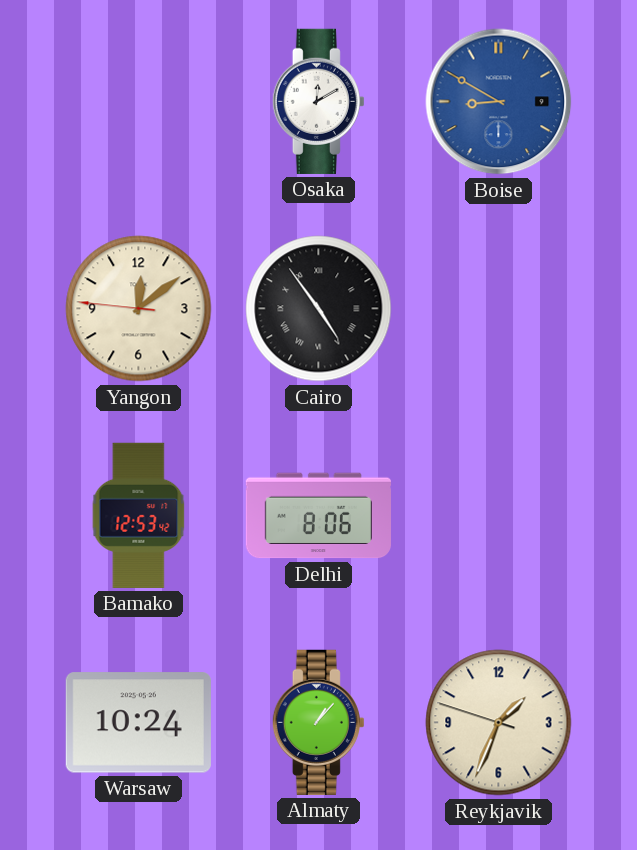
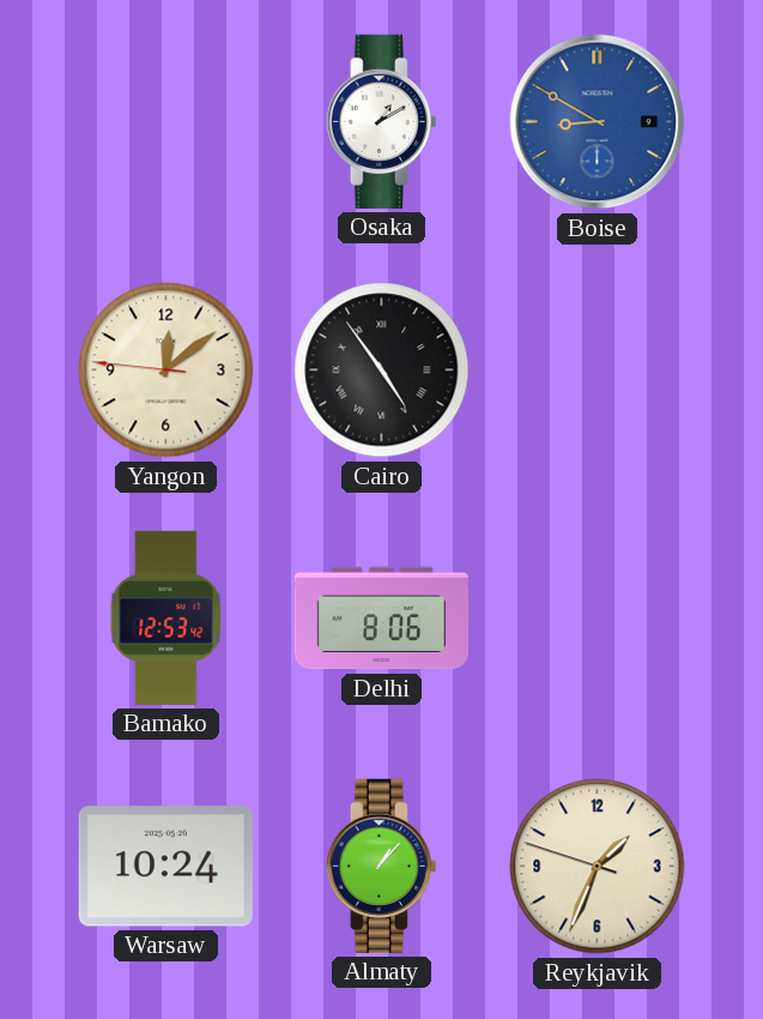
Osaka: 12:10 -> 1:10 (381, 121)
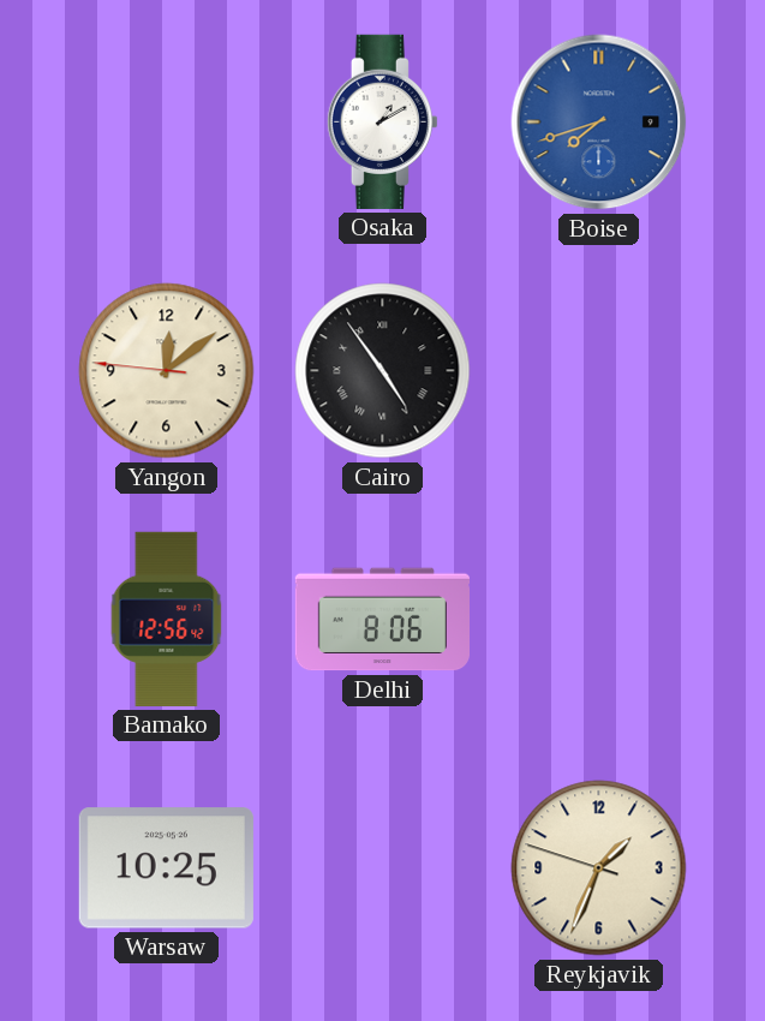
Boise: 8:50 -> 7:42 (599, 123)
Bamako: 12:53 -> 12:56 (167, 619)
Warsaw: 10:24 -> 10:25 (166, 868)
Almaty: 1:07 -> none (381, 866)
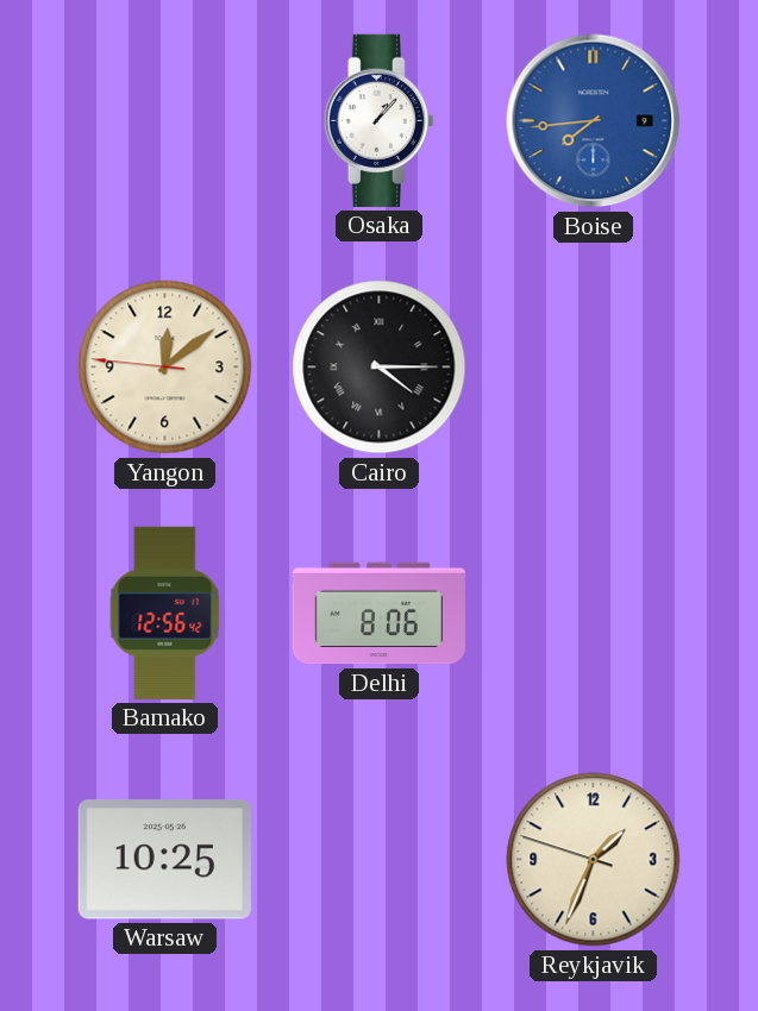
Osaka: 1:10 -> 1:07 (378, 120)
Boise: 7:42 -> 7:44 (594, 121)
Cairo: 4:54 -> 4:15 (380, 368)
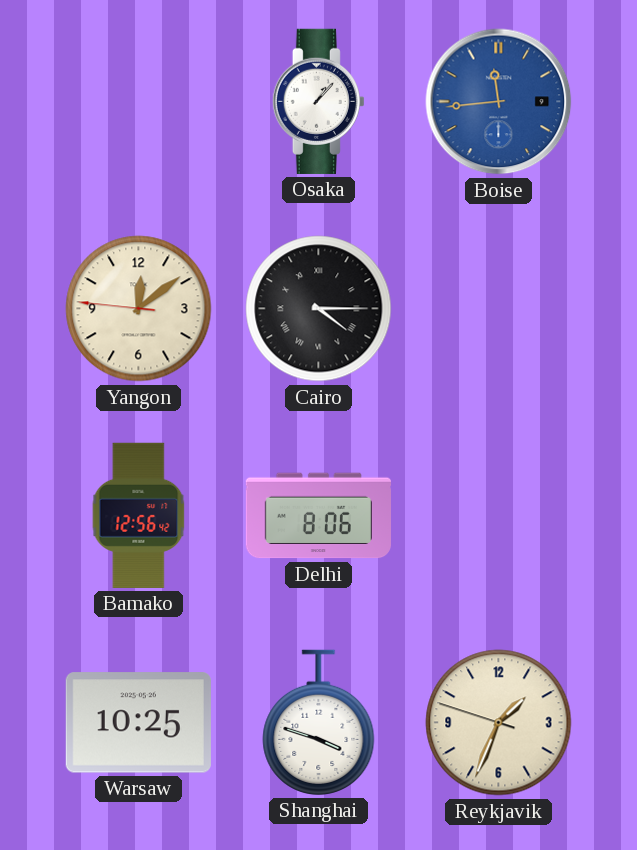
Boise: 7:44 -> 11:44 (499, 102)
Shanghai: none -> 3:48 (319, 722)
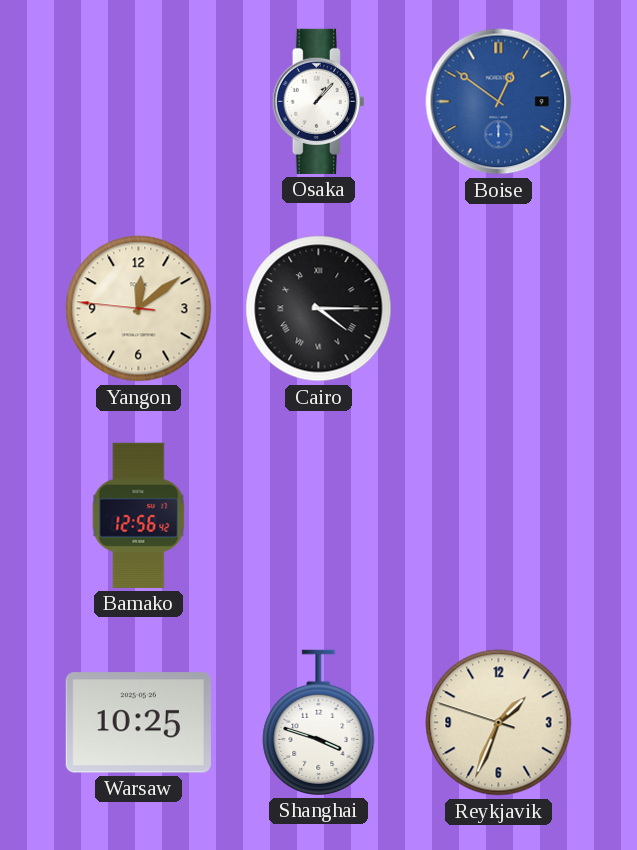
Boise: 11:44 -> 12:51 (499, 102)
Delhi: 8:06 -> none (318, 516)
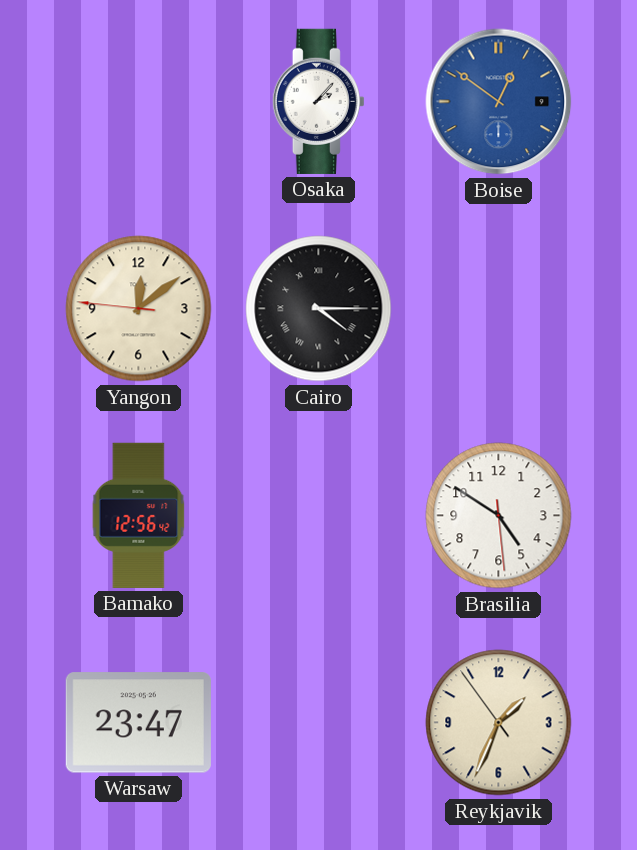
Osaka: 1:07 -> 2:07 (318, 101)
Brasilia: none -> 4:50 (499, 516)
Warsaw: 10:25 -> 23:47 (138, 723)
Shanghai: 3:48 -> none (319, 722)
Reykjavik: 1:33:48 -> 1:33:54 (499, 723)
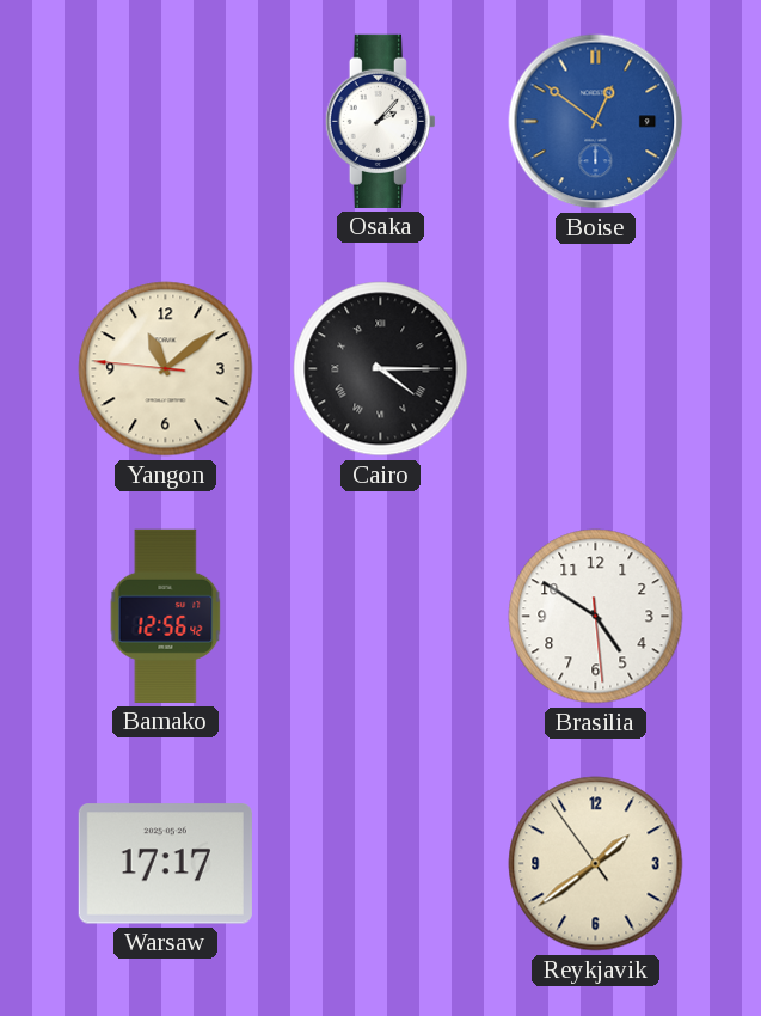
Yangon: 12:08 -> 11:08 (166, 369)
Warsaw: 23:47 -> 17:17 (165, 864)
Reykjavik: 1:33 -> 1:38 (596, 864)
